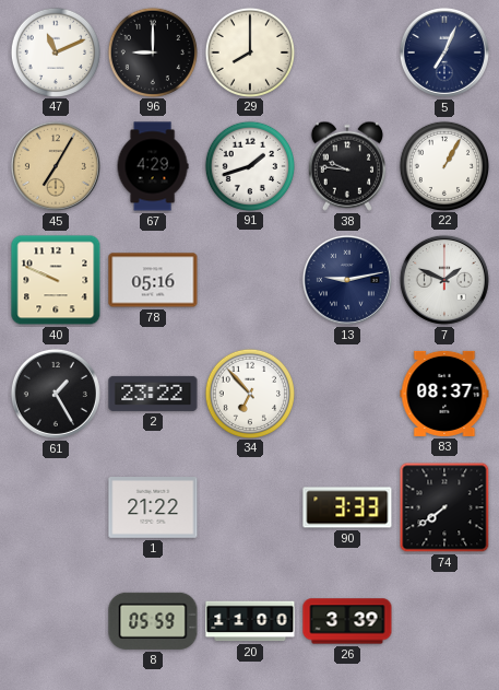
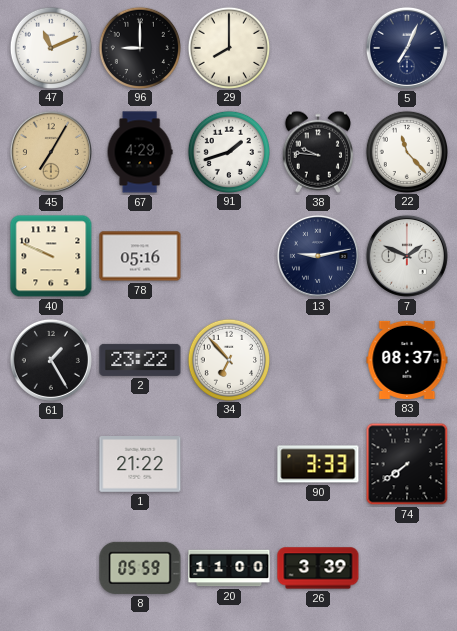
22: 1:05 -> 11:23 (406, 151)
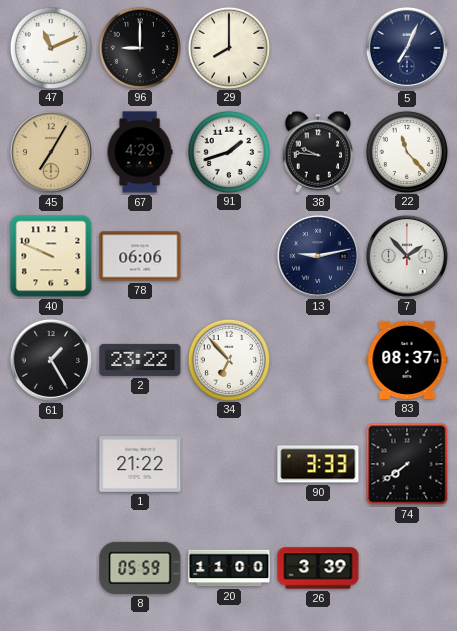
78: 05:16 -> 06:06 (140, 256)
7: 1:49 -> 1:53 (407, 256)
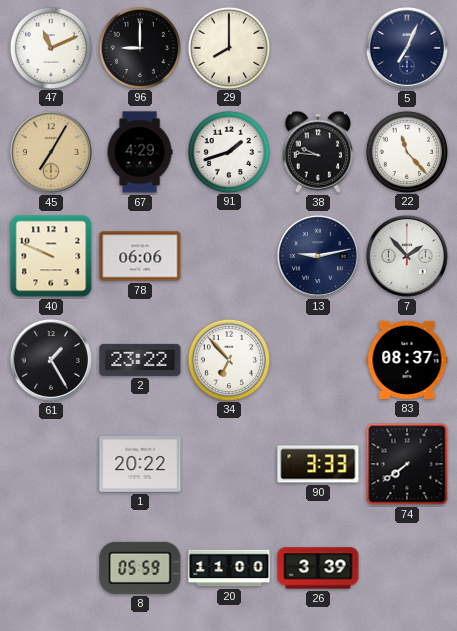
1: 21:22 -> 20:22 (140, 465)
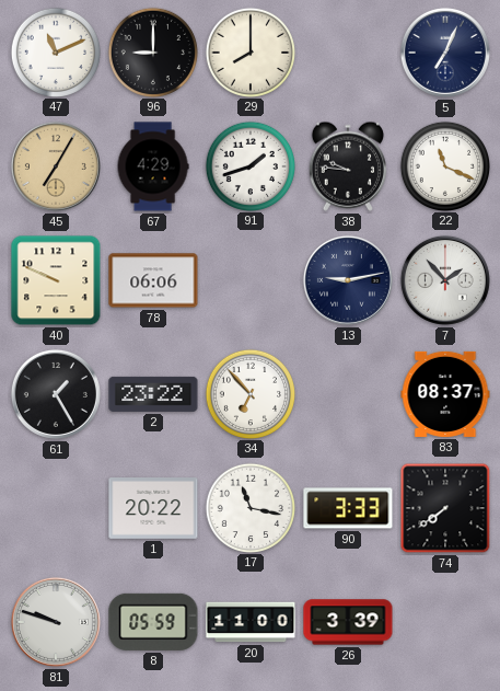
22: 11:23 -> 11:19 (444, 165)
17: none -> 11:17 (249, 507)
81: none -> 9:48 (56, 622)
